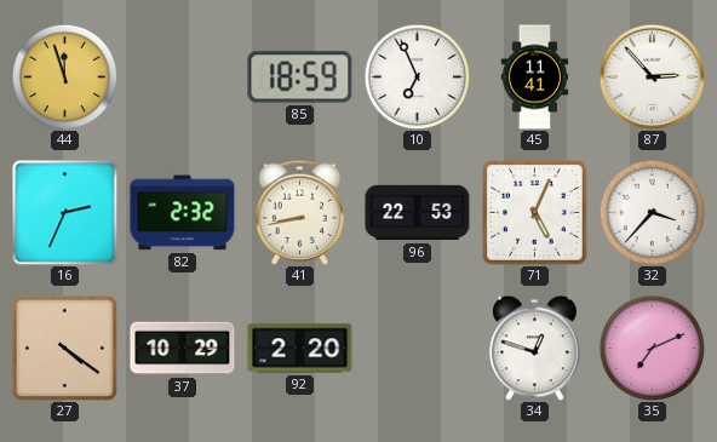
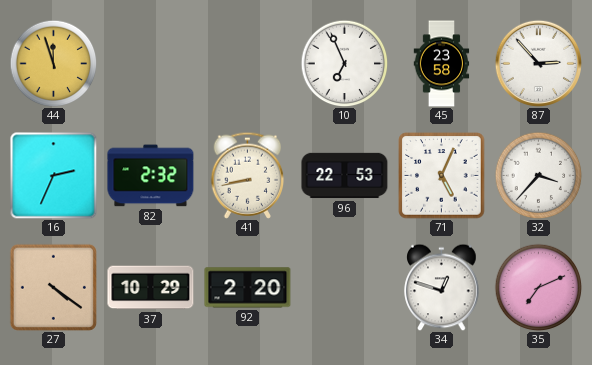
85: 18:59 -> none (300, 78)
45: 11:41 -> 23:58 (442, 64)
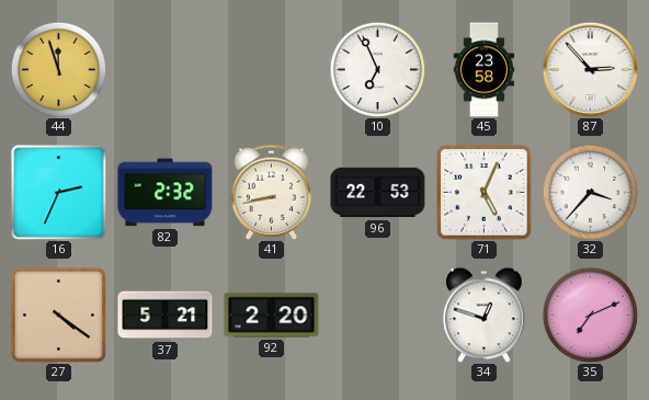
37: 10:29 -> 5:21 (166, 316)
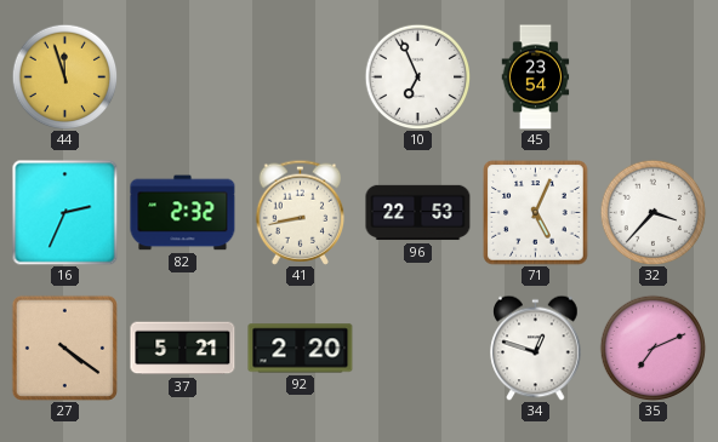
45: 23:58 -> 23:54 (536, 78)
87: 2:53 -> none (590, 69)
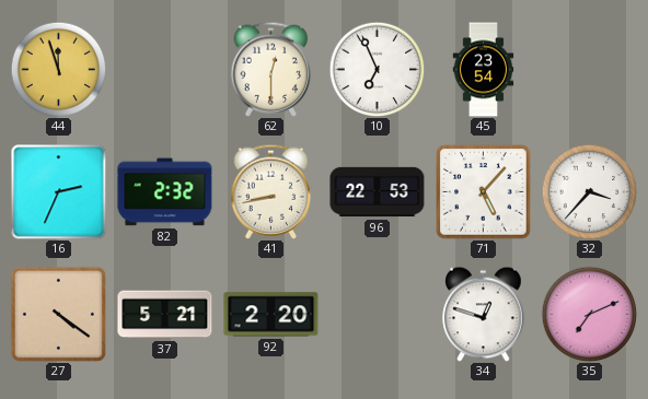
62: none -> 12:30 (271, 69)
71: 5:04 -> 5:07 (484, 192)
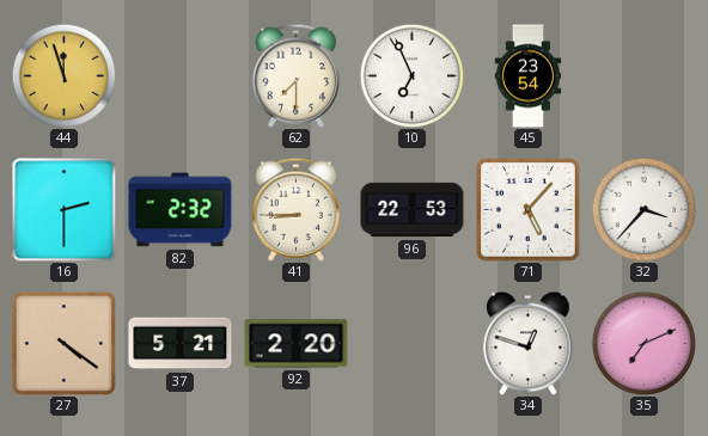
62: 12:30 -> 7:30 (297, 75)
16: 2:34 -> 2:30 (63, 209)
41: 8:43 -> 8:45 (297, 209)
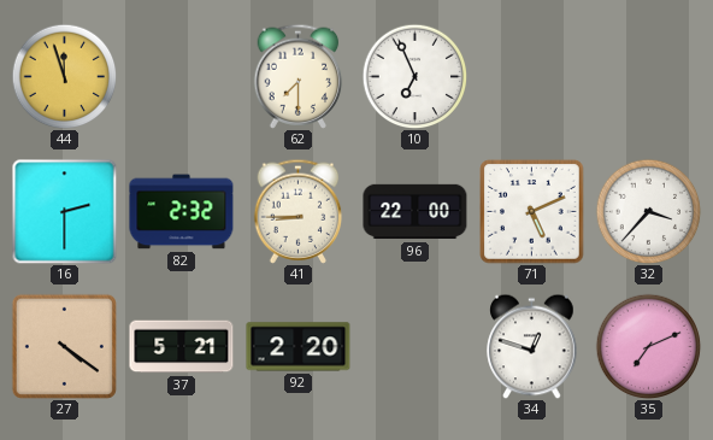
45: 23:54 -> none (529, 76)
96: 22:53 -> 22:00 (416, 212)
71: 5:07 -> 5:11 (532, 212)
